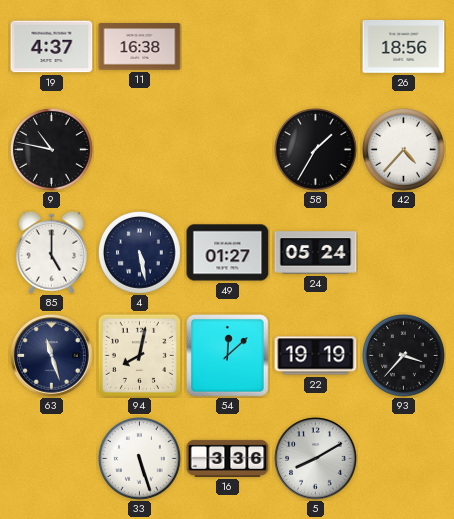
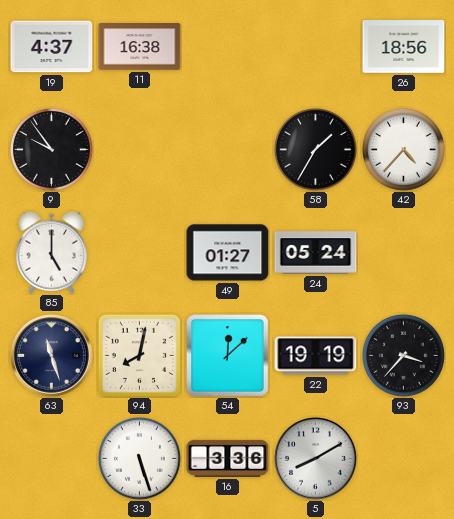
9: 10:47 -> 9:54 (52, 150)
4: 5:28 -> none (140, 253)
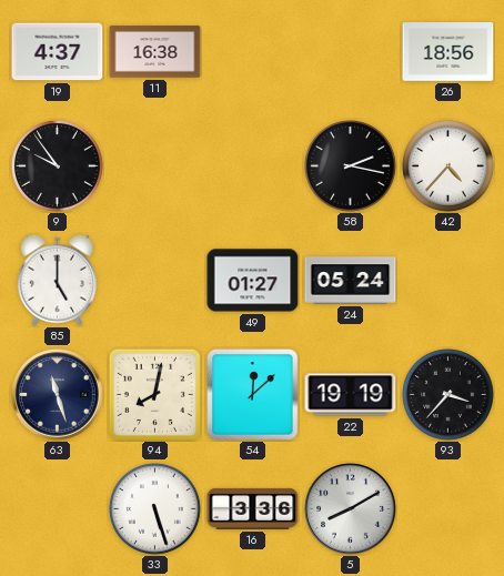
58: 1:35 -> 2:17 (351, 166)
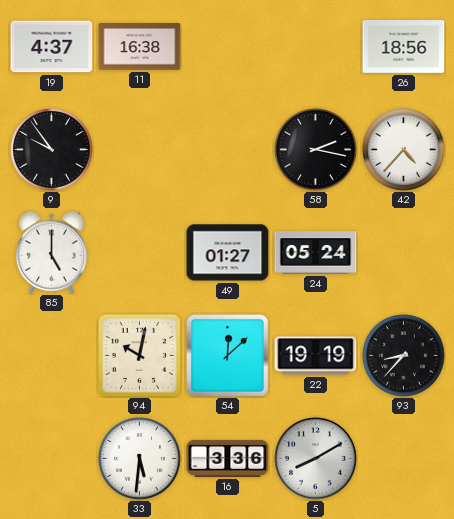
63: 11:27 -> none (58, 395)
94: 8:02 -> 10:02 (139, 355)
93: 3:37 -> 8:37 (404, 356)
33: 5:27 -> 5:31 (140, 459)
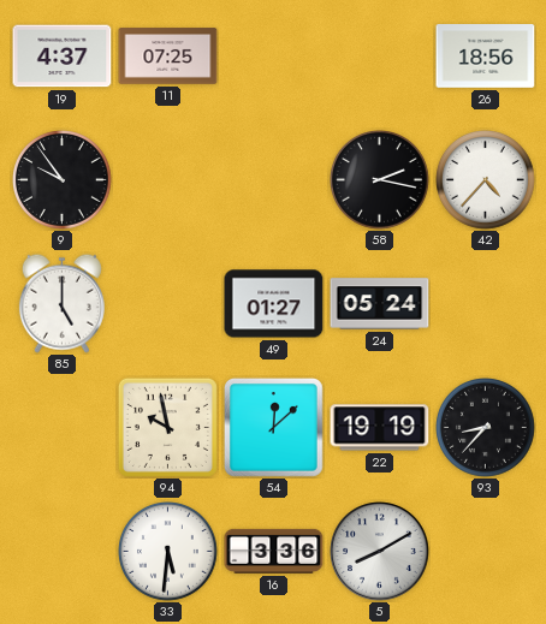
11: 16:38 -> 07:25 (168, 57)
94: 10:02 -> 9:58 (167, 427)
